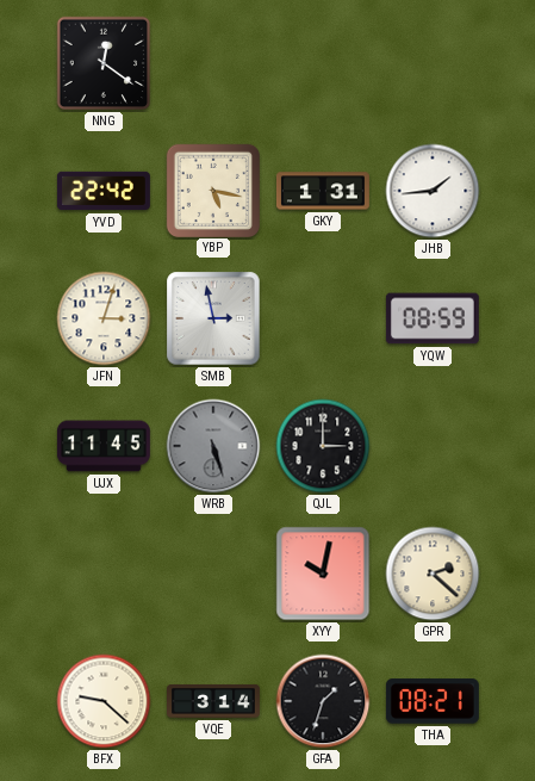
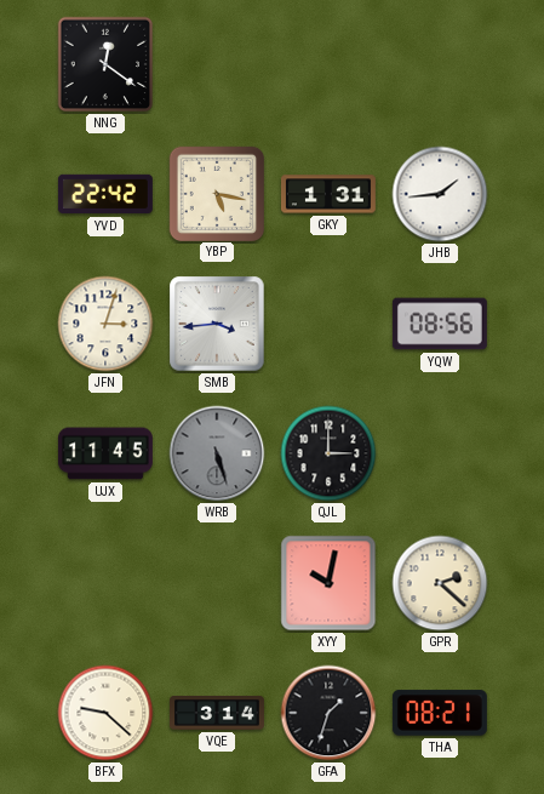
SMB: 2:58 -> 3:44 (217, 324)
YQW: 08:59 -> 08:56 (440, 324)
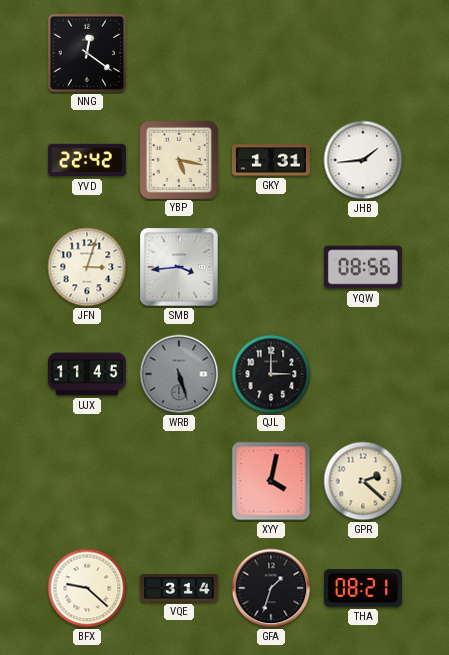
XYY: 10:02 -> 4:02 (271, 481)
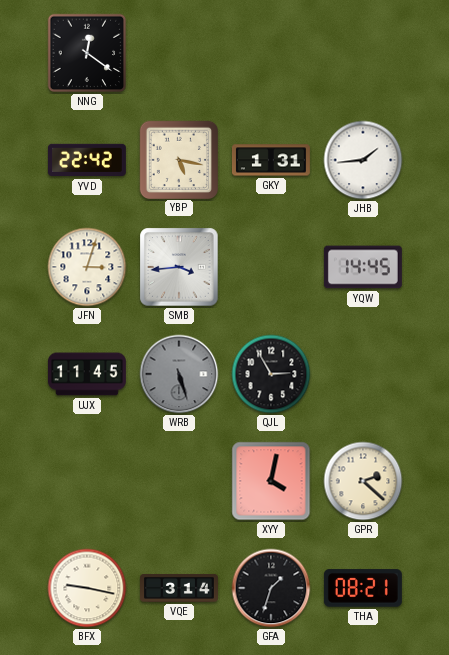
YQW: 08:56 -> 14:45 (363, 267)
QJL: 3:00 -> 2:55 (271, 374)
BFX: 9:22 -> 9:17 (87, 588)
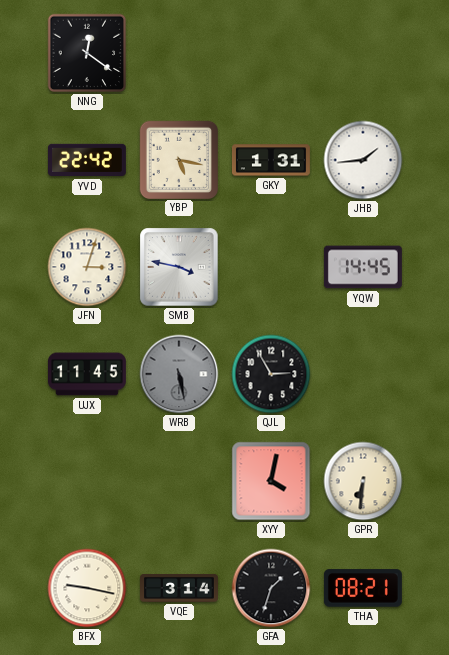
SMB: 3:44 -> 3:47 (179, 267)
WRB: 5:27 -> 5:28 (179, 374)
GPR: 2:22 -> 6:31 (363, 481)
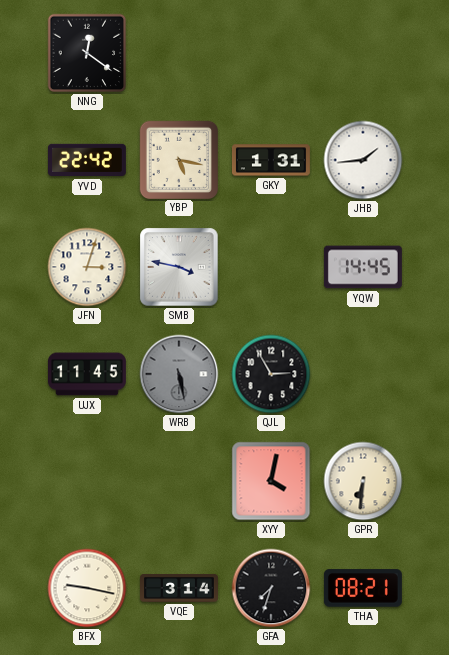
GFA: 1:33 -> 7:33 (271, 588)
